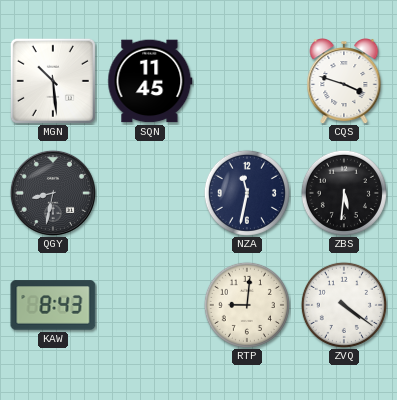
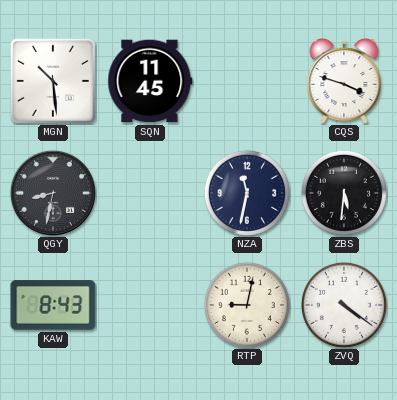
RTP: 9:01 -> 9:02 (247, 305)
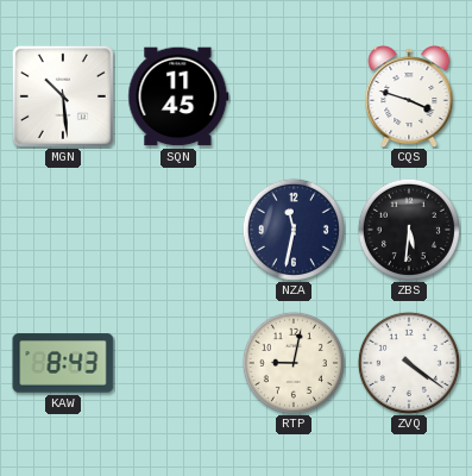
QGY: 8:32 -> none (53, 193)
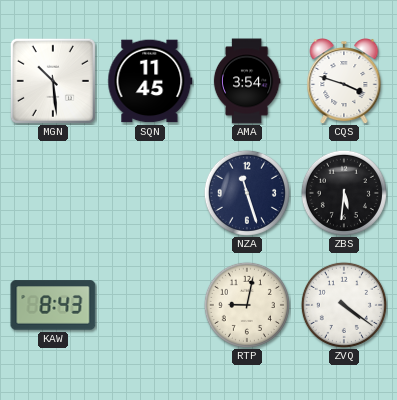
AMA: none -> 3:54 (247, 81)
NZA: 11:32 -> 11:27 (247, 193)
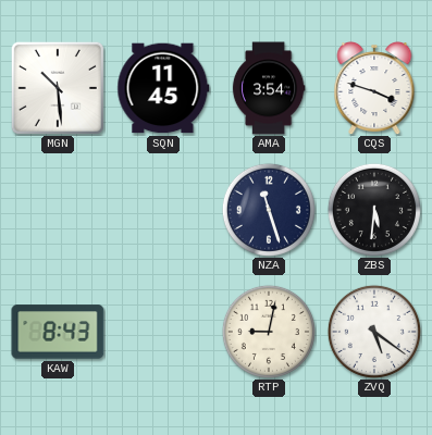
ZVQ: 4:21 -> 5:21 (374, 332)
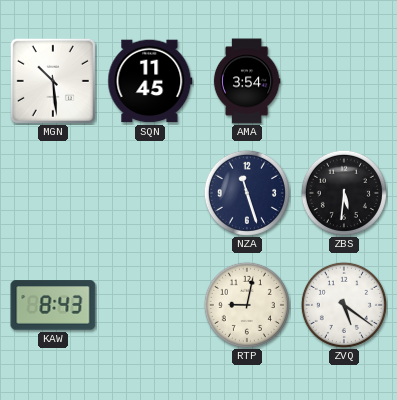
CQS: 3:48 -> none (374, 89)
